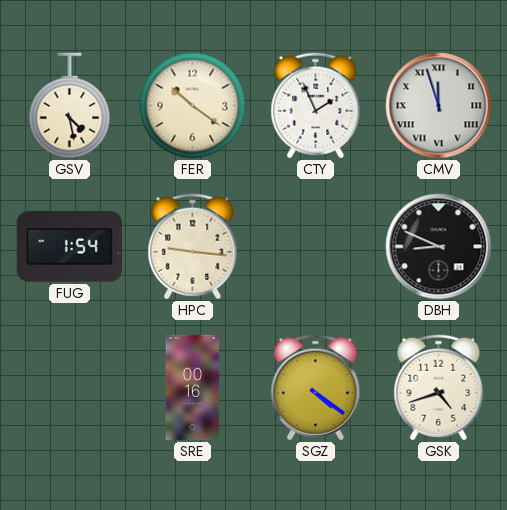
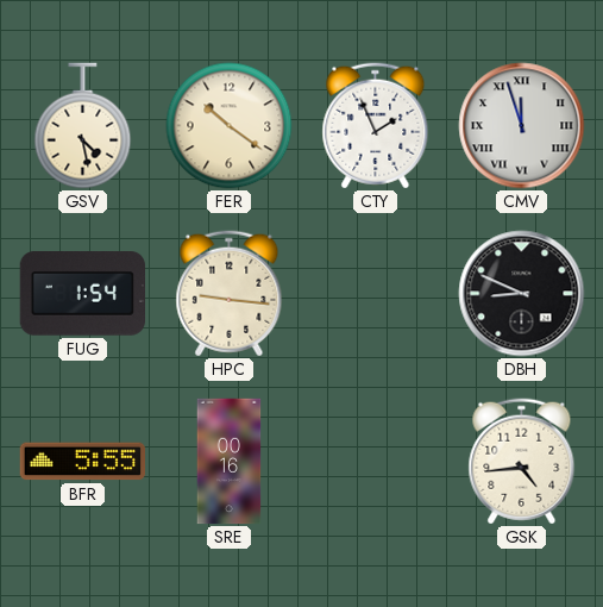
BFR: none -> 5:55 (83, 462)
SGZ: 4:21 -> none (316, 388)
GSK: 4:42 -> 4:44 (522, 462)
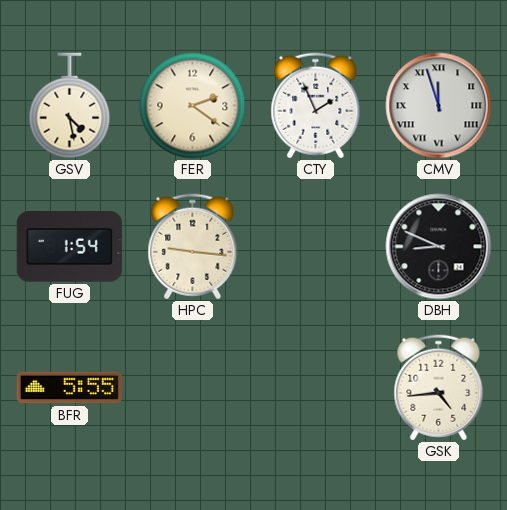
FER: 10:21 -> 2:21 (193, 106)
SRE: 00:16 -> none (230, 462)
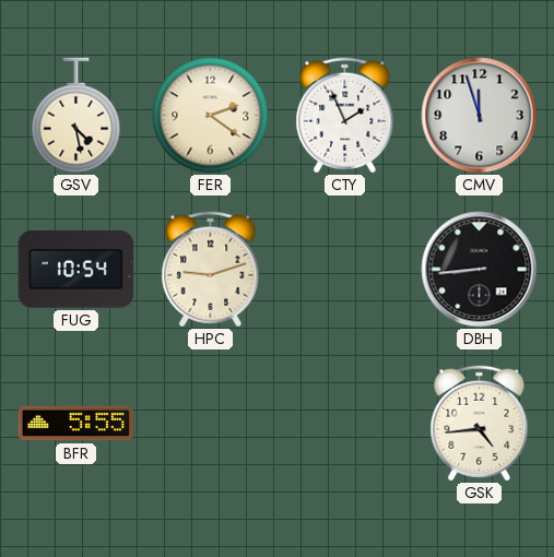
CMV numerals: Roman -> Arabic (480, 116)
FUG: 1:54 -> 10:54 (75, 270)
HPC: 9:16 -> 9:12 (211, 270)
DBH: 8:49 -> 8:44 (480, 270)
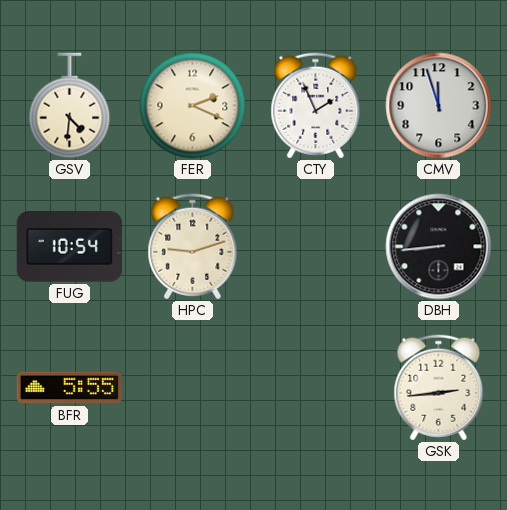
GSV: 4:28 -> 4:31 (70, 106)
FER: 2:21 -> 2:19 (193, 106)
GSK: 4:44 -> 2:44 (439, 388)
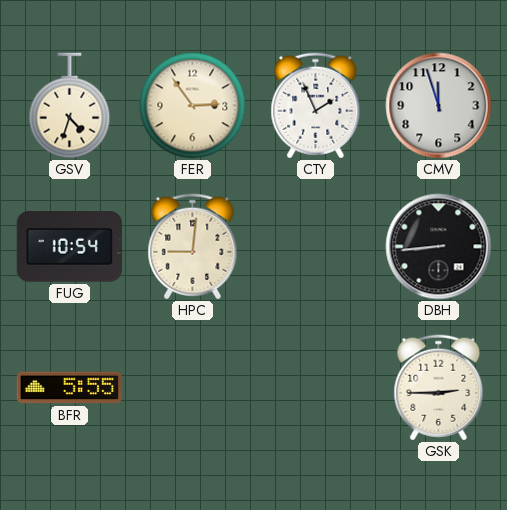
GSV: 4:31 -> 4:33 (70, 106)
FER: 2:19 -> 2:54 (193, 106)
HPC: 9:12 -> 9:01 (193, 247)
GSK: 2:44 -> 2:45 (439, 388)
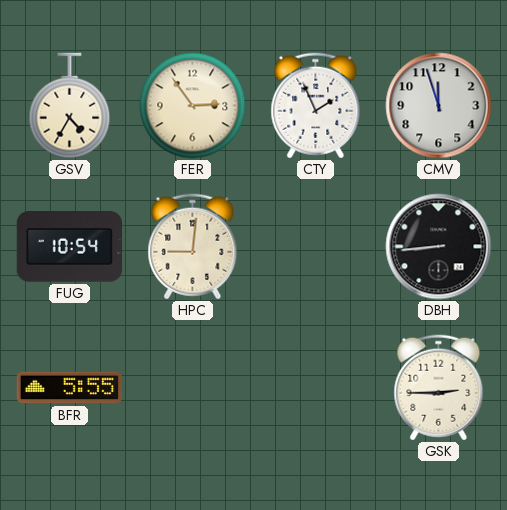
GSV: 4:33 -> 4:35 (70, 106)
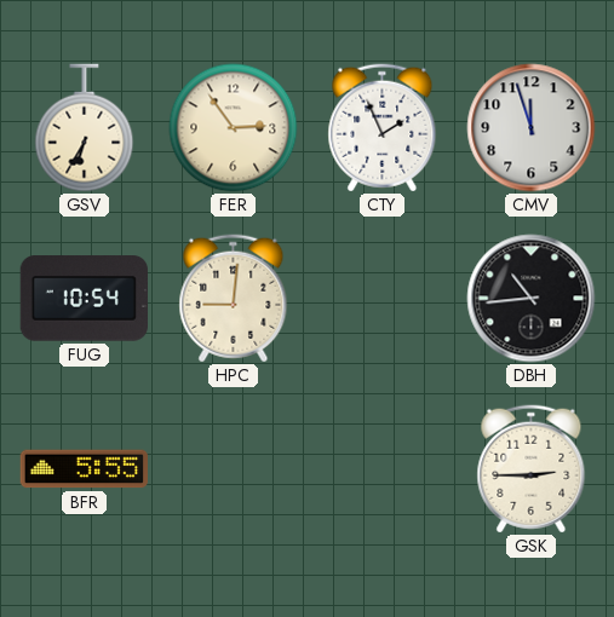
GSV: 4:35 -> 6:35 (85, 128)
DBH: 8:44 -> 10:44 (532, 299)
